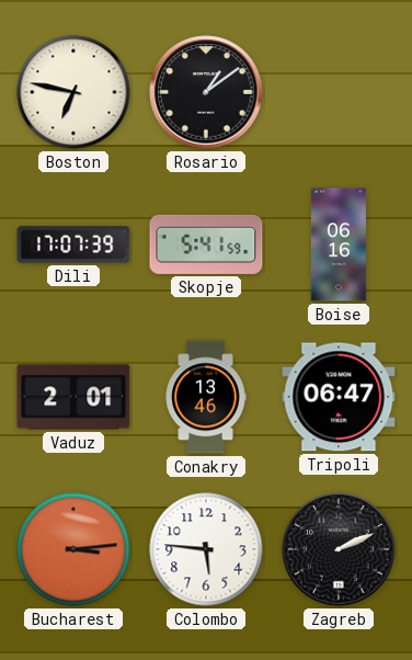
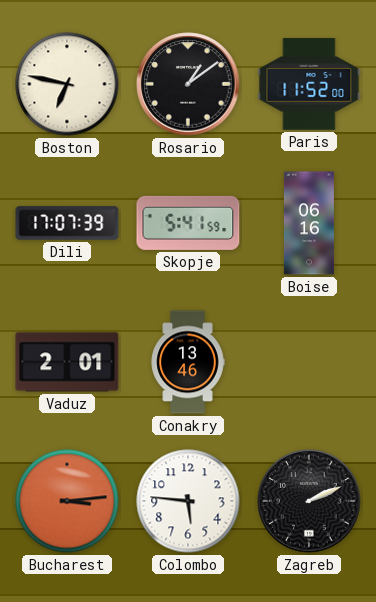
Paris: none -> 11:52 (309, 84)
Tripoli: 06:47 -> none (339, 397)
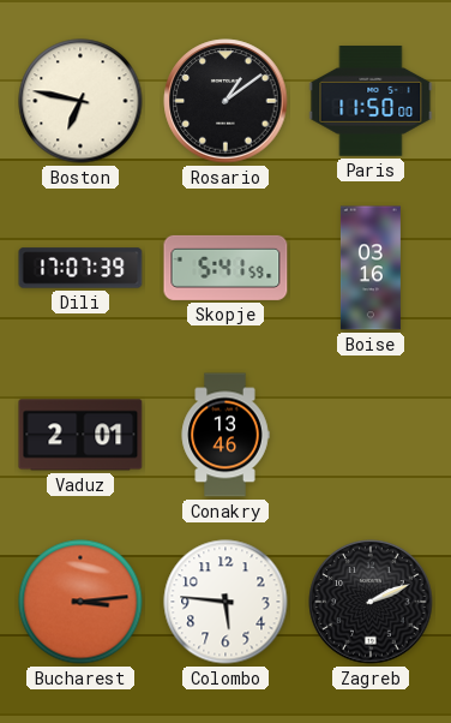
Paris: 11:52 -> 11:50 (371, 101)
Boise: 06:16 -> 03:16 (371, 268)
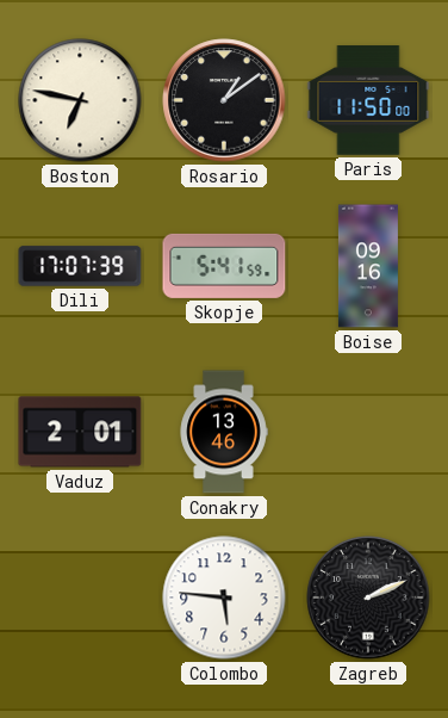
Boise: 03:16 -> 09:16 (368, 266)
Bucharest: 3:14 -> none (80, 602)
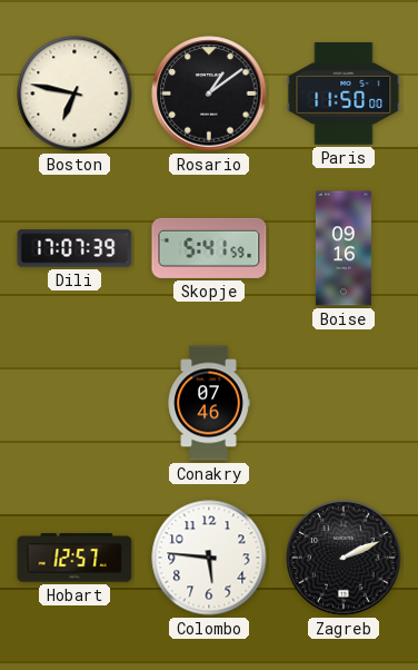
Vaduz: 2:01 -> none (80, 432)
Conakry: 13:46 -> 07:46 (209, 403)
Hobart: none -> 12:57 (74, 558)
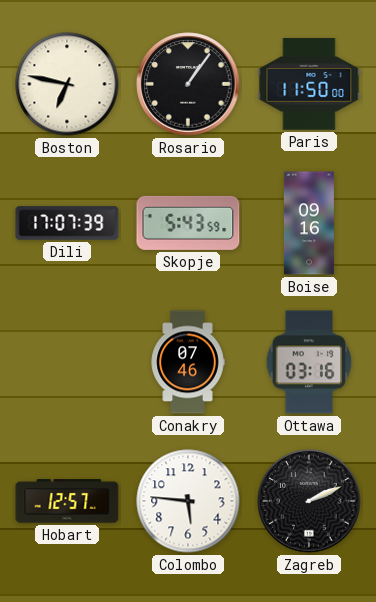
Rosario: 1:09 -> 1:06 (188, 84)
Skopje: 5:41 -> 5:43 (188, 223)
Ottawa: none -> 03:16 (309, 362)
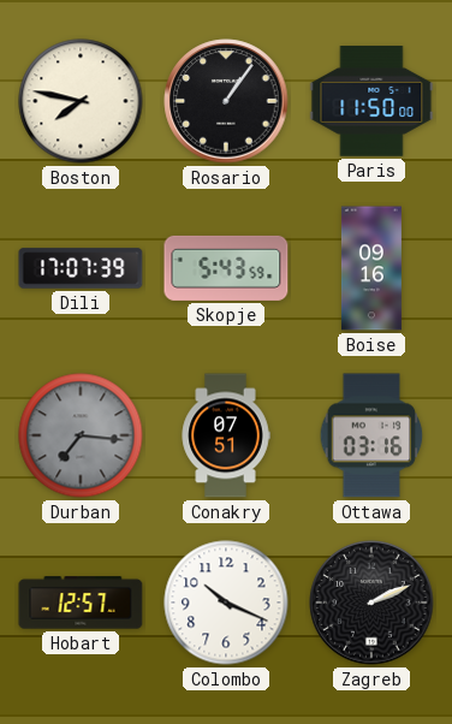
Boston: 6:47 -> 7:47 (81, 101)
Durban: none -> 7:16 (81, 435)
Conakry: 07:46 -> 07:51 (226, 435)
Colombo: 5:46 -> 10:19 (226, 603)
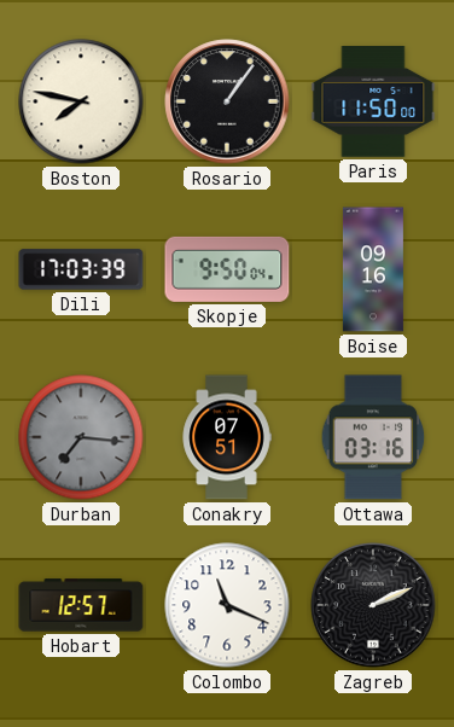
Dili: 17:07 -> 17:03 (81, 269)
Skopje: 5:43 -> 9:50 (227, 269)
Colombo: 10:19 -> 11:19 (227, 605)
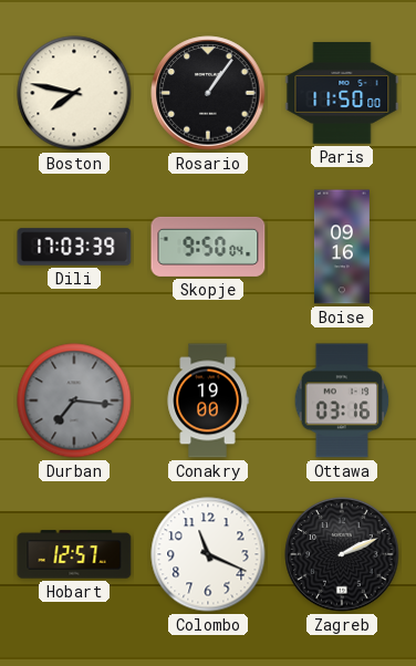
Conakry: 07:51 -> 19:00 (208, 400)
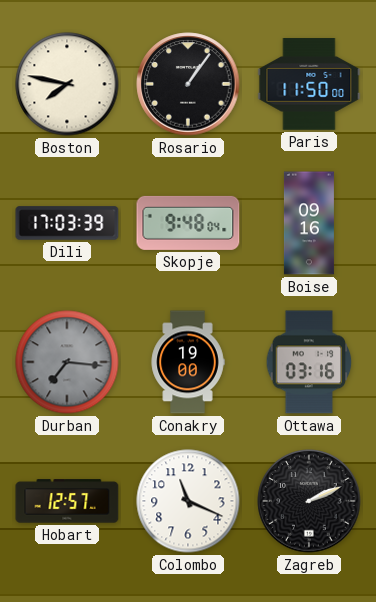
Skopje: 9:50 -> 9:48 (188, 223)
